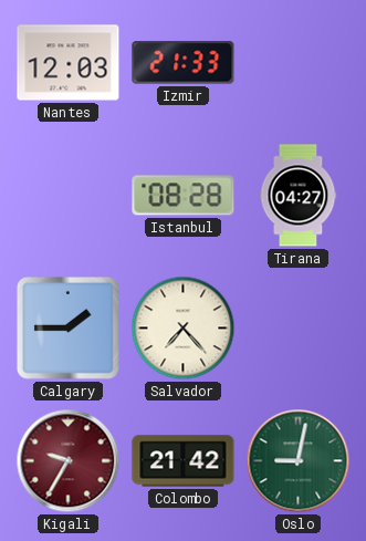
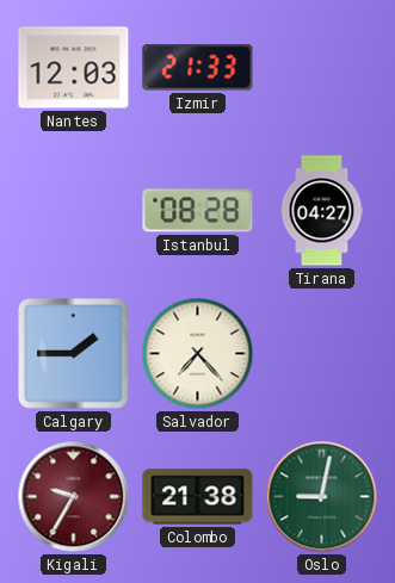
Colombo: 21:42 -> 21:38 (198, 497)
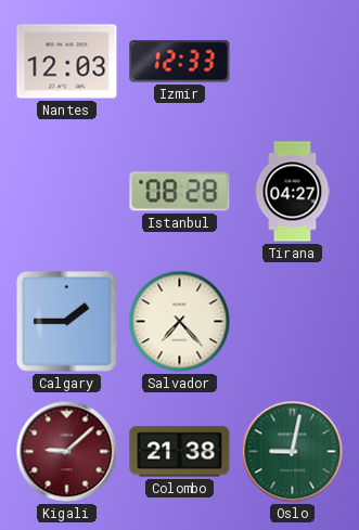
Izmir: 21:33 -> 12:33 (180, 62)
Kigali: 9:35 -> 9:08 (67, 452)
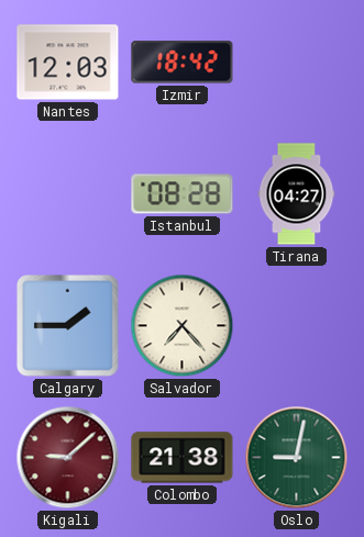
Izmir: 12:33 -> 18:42 (183, 63)
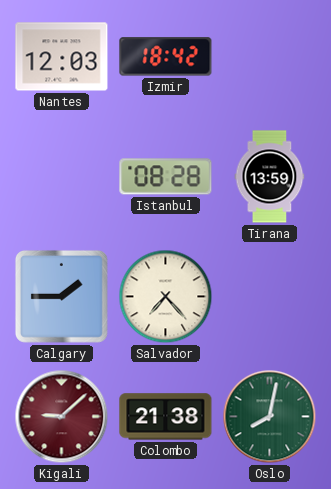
Tirana: 04:27 -> 13:59 (270, 177)
Oslo: 9:02 -> 8:02 (270, 417)
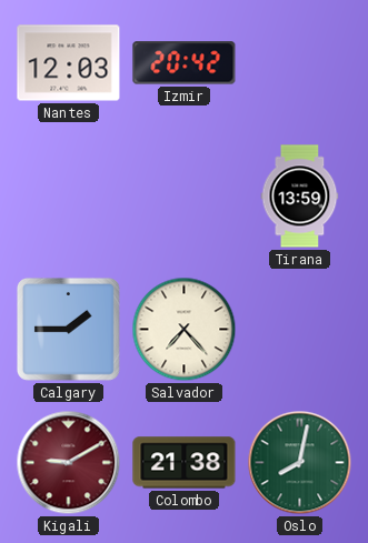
Izmir: 18:42 -> 20:42 (185, 63)
Istanbul: 08:28 -> none (166, 177)
Kigali: 9:08 -> 9:10 (69, 463)
